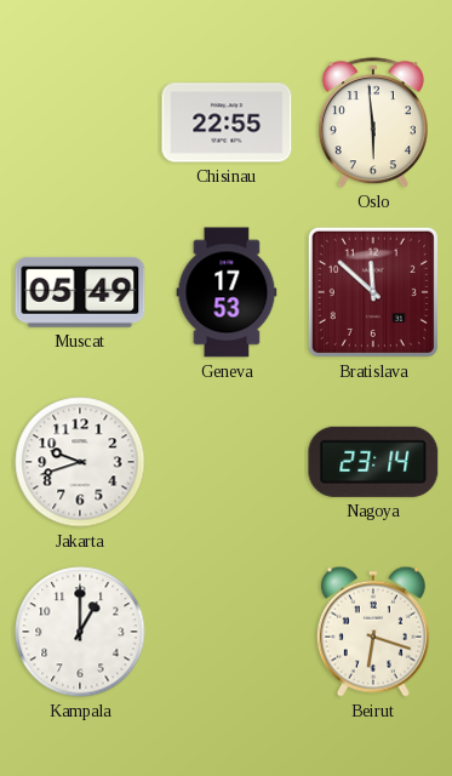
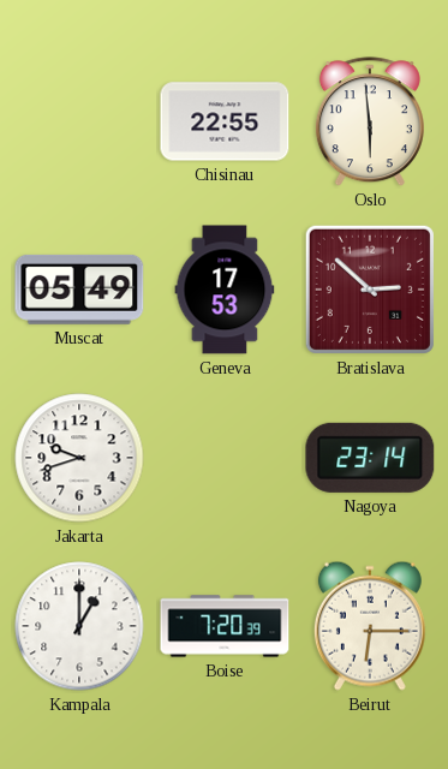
Bratislava: 11:52 -> 2:52 (370, 290)
Boise: none -> 7:20 (225, 626)
Beirut: 6:18 -> 6:15 (370, 626)
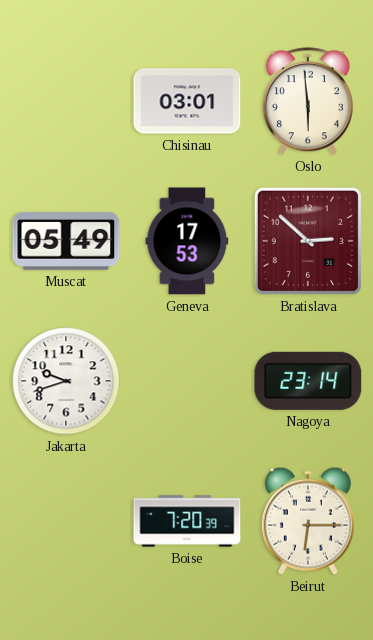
Chisinau: 22:55 -> 03:01 (187, 101)
Kampala: 1:00 -> none (79, 626)
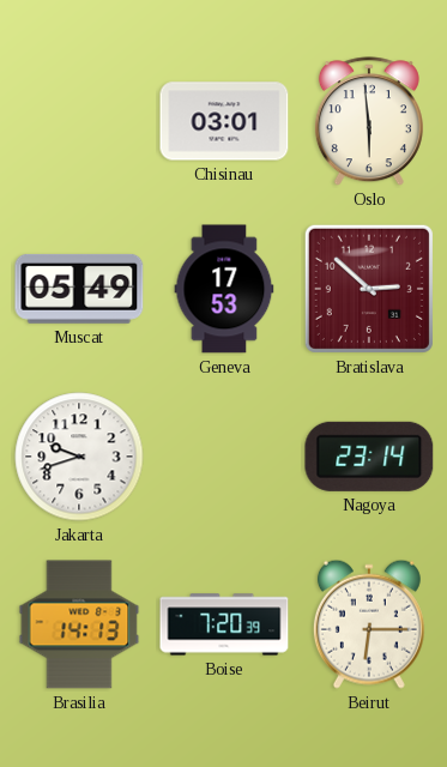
Brasilia: none -> 14:13 (79, 624)
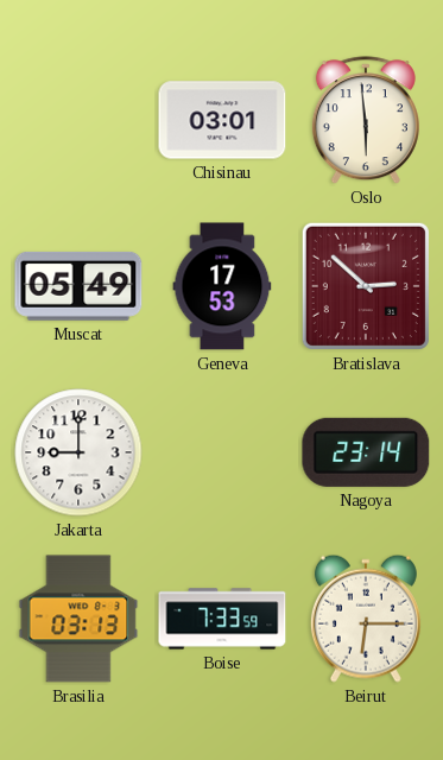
Jakarta: 9:42 -> 9:00 (78, 452)
Brasilia: 14:13 -> 03:13 (78, 619)
Boise: 7:20 -> 7:33 (222, 619)
